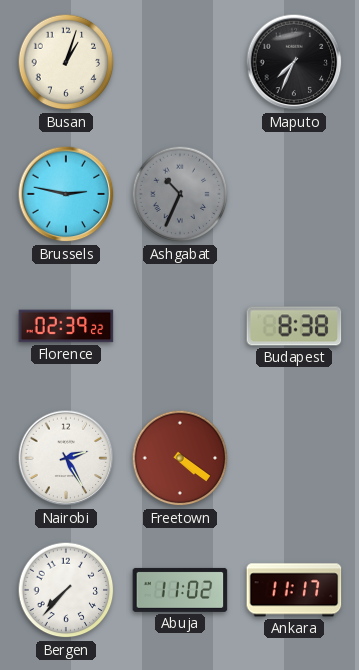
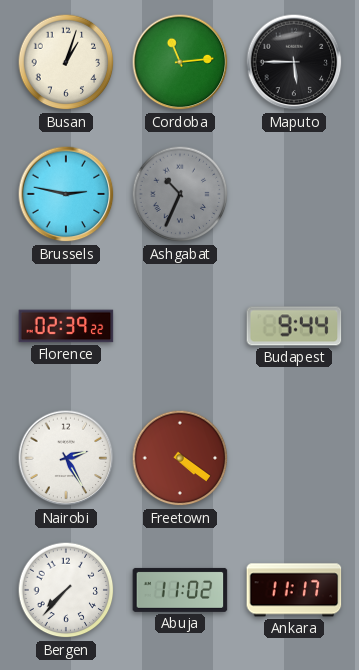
Cordoba: none -> 11:14 (180, 62)
Maputo: 7:34 -> 5:45 (294, 62)
Budapest: 8:38 -> 9:44 (294, 326)
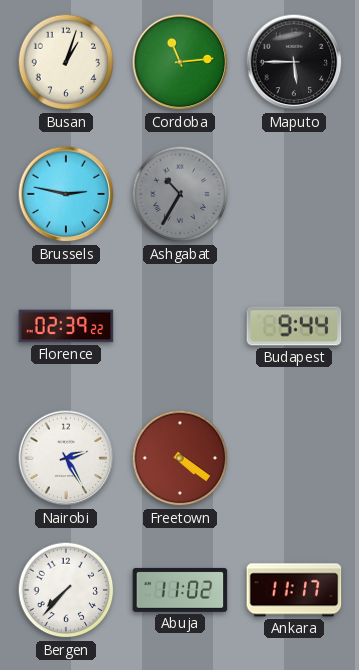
Ashgabat: 10:34 -> 10:35 (180, 194)
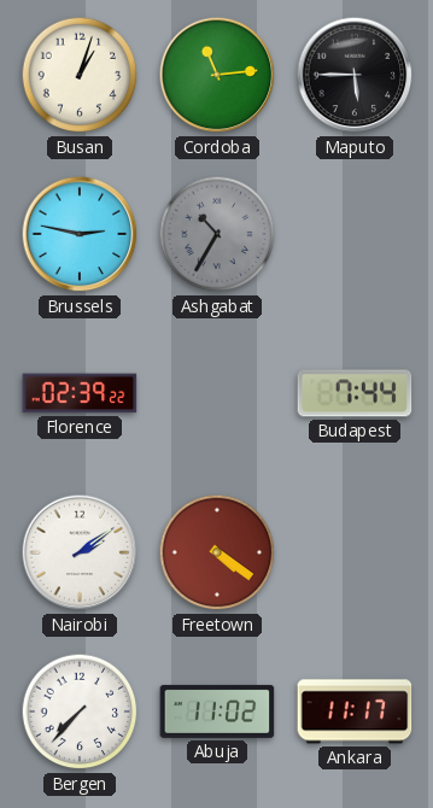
Budapest: 9:44 -> 7:44 (355, 393)
Nairobi: 2:25 -> 2:09 (80, 552)
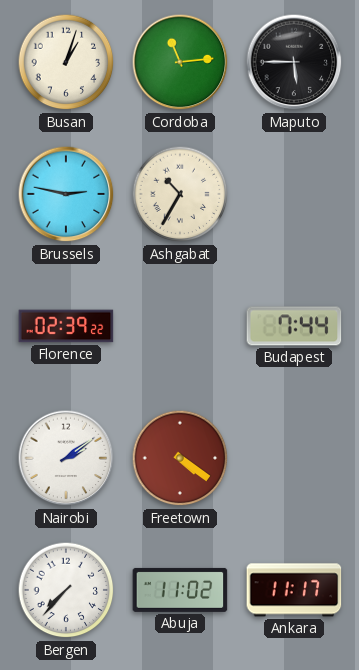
Ashgabat dial: grey -> cream (180, 194)
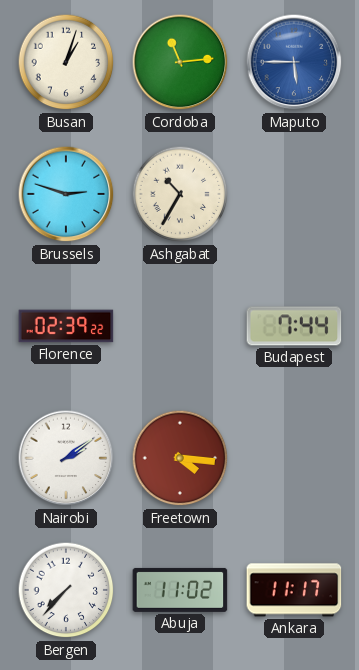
Maputo dial: black -> blue (294, 62)
Brussels: 2:47 -> 2:48 (66, 194)
Freetown: 4:21 -> 4:16 (180, 458)
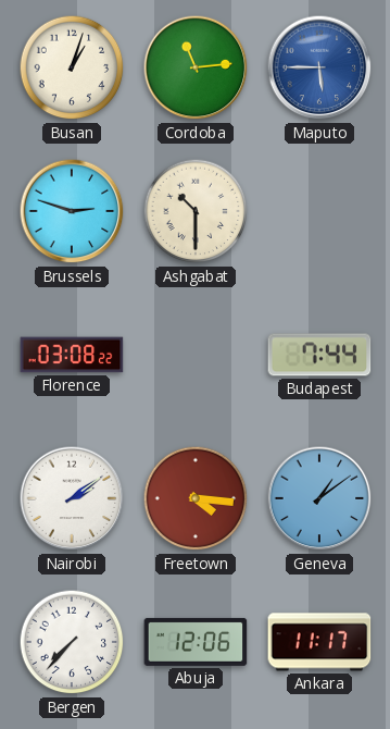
Ashgabat: 10:35 -> 10:30 (196, 211)
Florence: 02:39 -> 03:08 (72, 355)
Geneva: none -> 1:09 (319, 498)
Abuja: 11:02 -> 12:06 (196, 642)
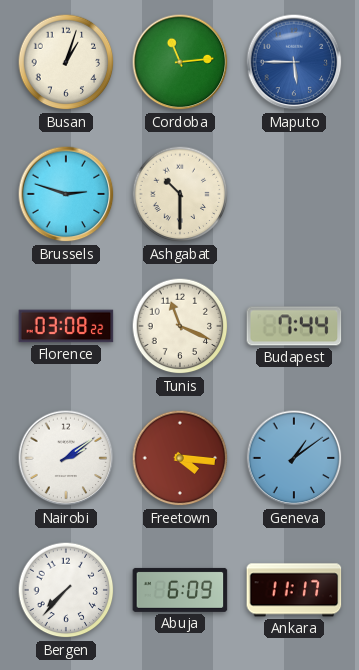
Tunis: none -> 11:19 (180, 326)
Abuja: 12:06 -> 6:09 (180, 590)
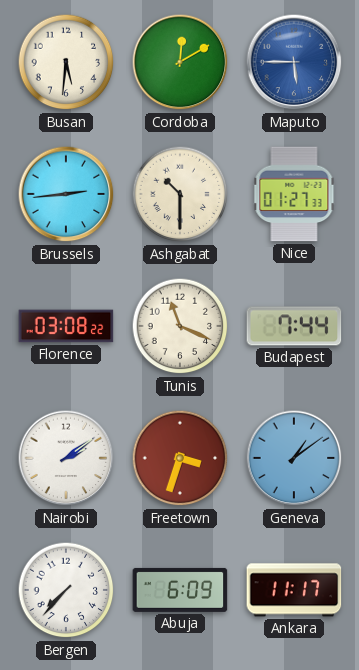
Busan: 1:03 -> 5:31 (66, 62)
Cordoba: 11:14 -> 12:10 (180, 62)
Brussels: 2:48 -> 2:44 (66, 194)
Nice: none -> 01:27 (294, 194)
Freetown: 4:16 -> 3:33 (180, 458)
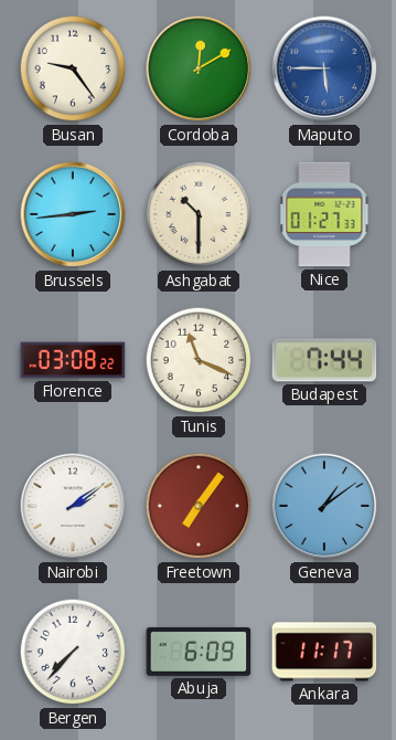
Busan: 5:31 -> 9:24 (73, 68)
Freetown: 3:33 -> 7:06 (199, 506)
